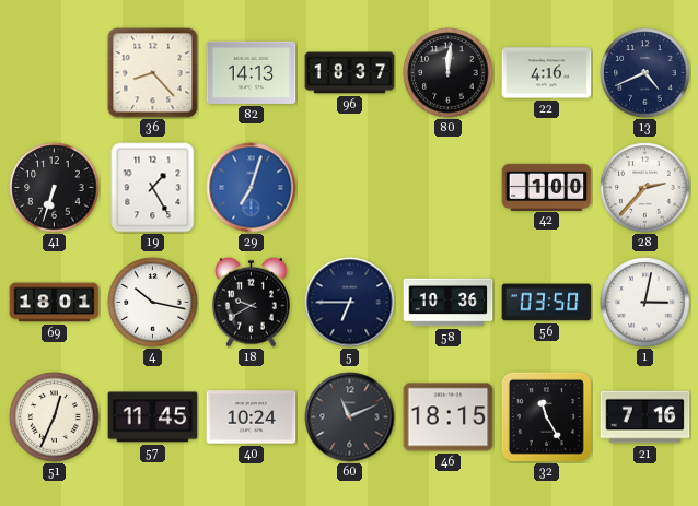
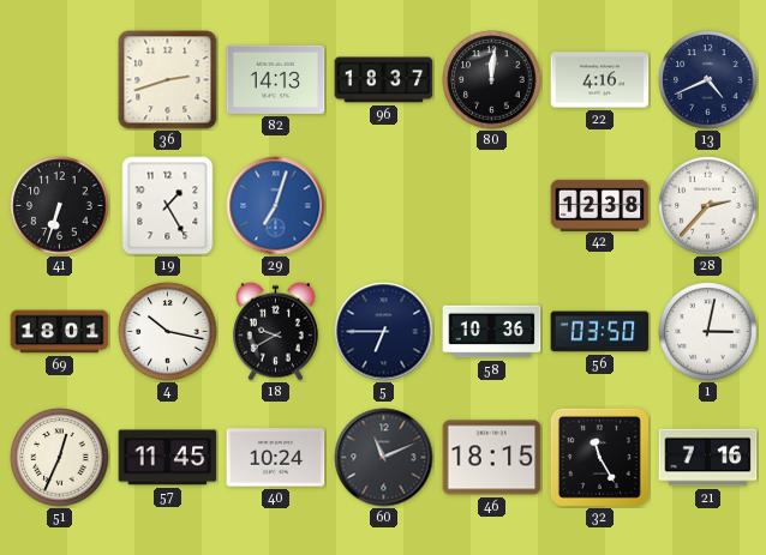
36: 8:23 -> 2:42 (168, 80)
42: 1:00 -> 12:38 (600, 205)
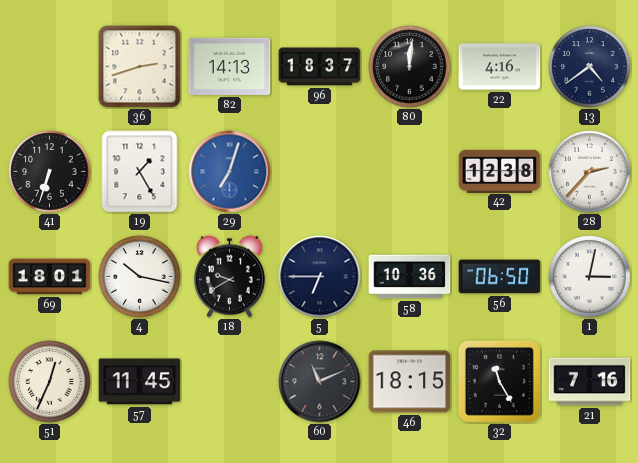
13: 4:41 -> 4:39 (590, 67)
56: 03:50 -> 06:50 (500, 277)
40: 10:24 -> none (276, 458)
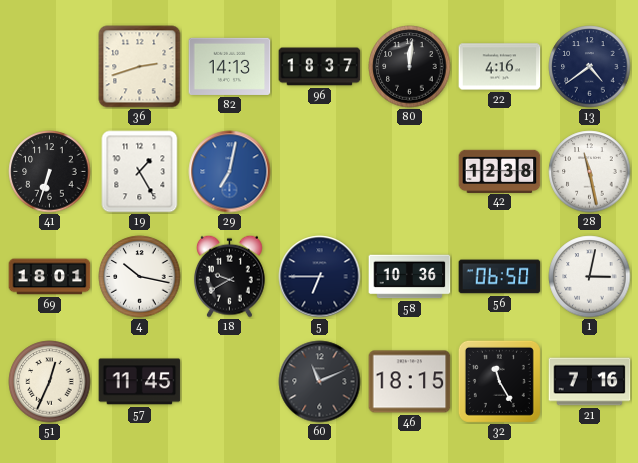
29: 7:03 -> 7:02 (230, 172)
28: 2:37 -> 11:28 (590, 172)
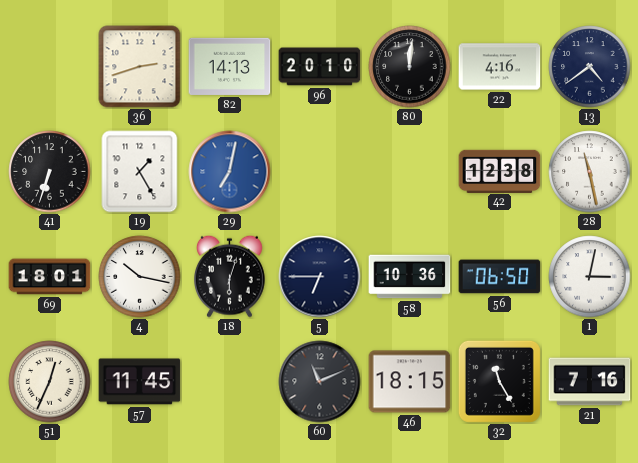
96: 18:37 -> 20:10 (320, 67)
18: 9:40 -> 6:03 (230, 276)
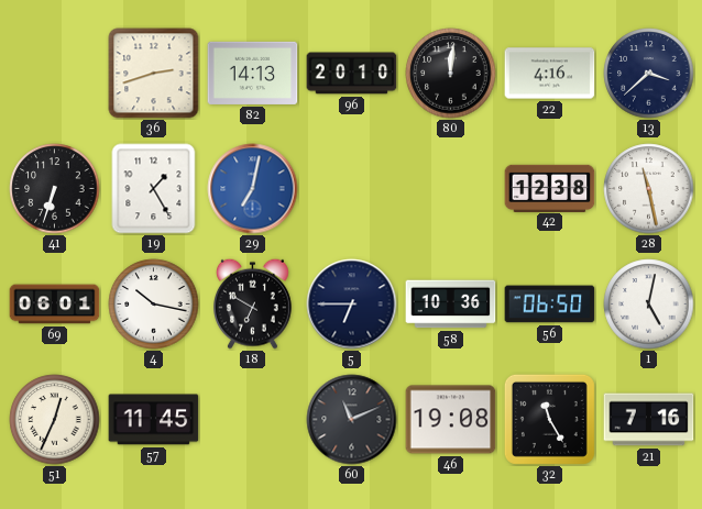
13: 4:39 -> 3:38 (649, 74)
69: 18:01 -> 06:01 (55, 305)
18: 6:03 -> 6:50 (253, 303)
1: 3:02 -> 5:02 (649, 305)
46: 18:15 -> 19:08 (451, 420)
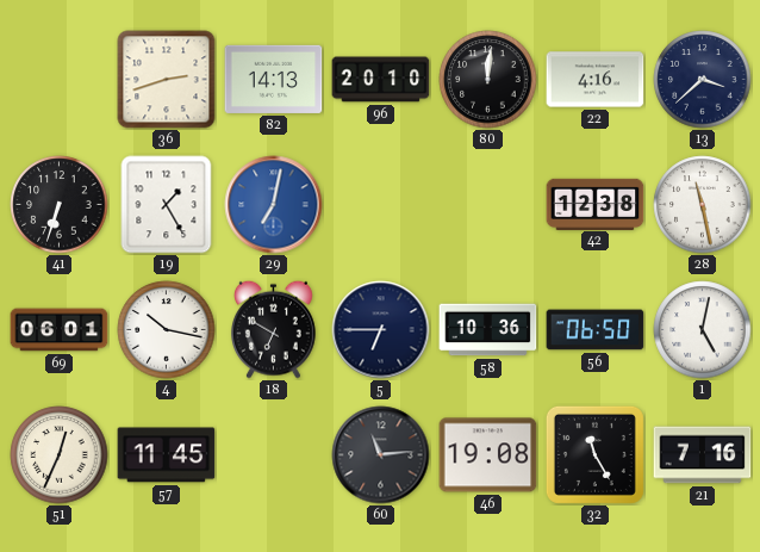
60: 11:11 -> 11:14 (381, 455)
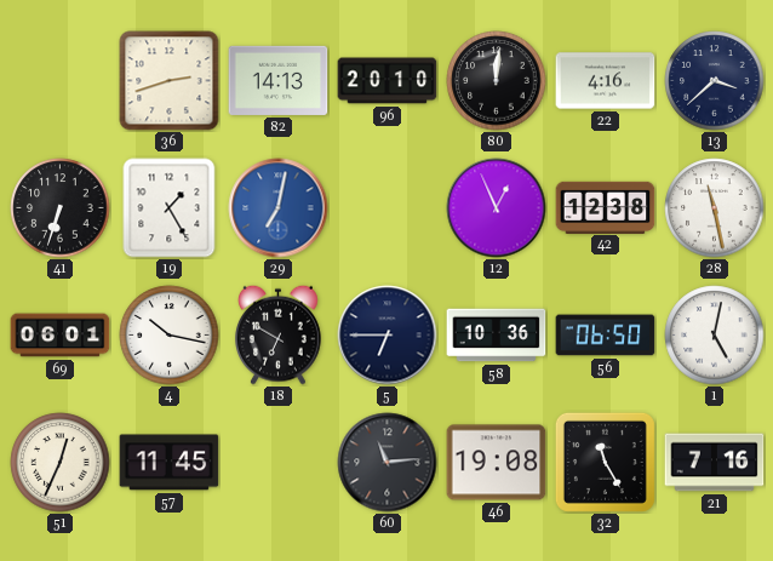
12: none -> 12:56 (497, 208)
